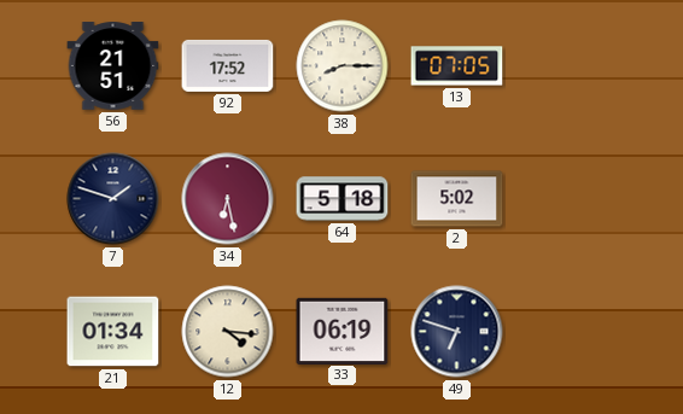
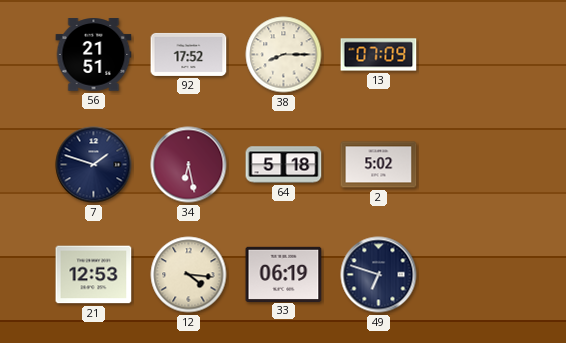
13: 07:05 -> 07:09 (379, 55)
21: 01:34 -> 12:53 (94, 275)
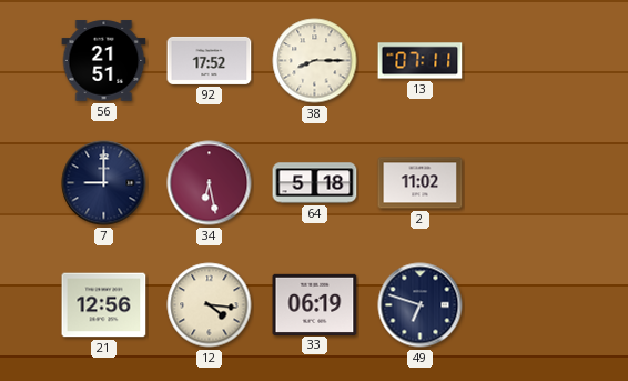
13: 07:09 -> 07:11 (421, 61)
7: 1:48 -> 9:00 (104, 183)
2: 5:02 -> 11:02 (421, 183)
21: 12:53 -> 12:56 (104, 305)
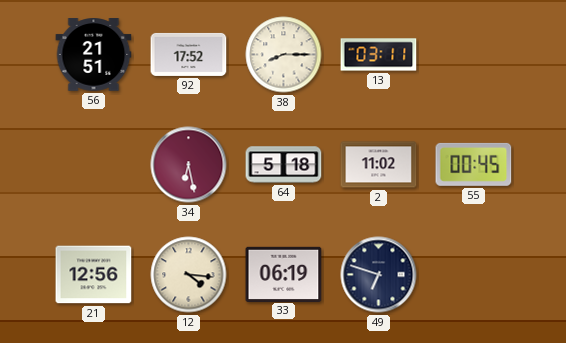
13: 07:11 -> 03:11 (379, 55)
7: 9:00 -> none (104, 183)
55: none -> 00:45 (474, 164)
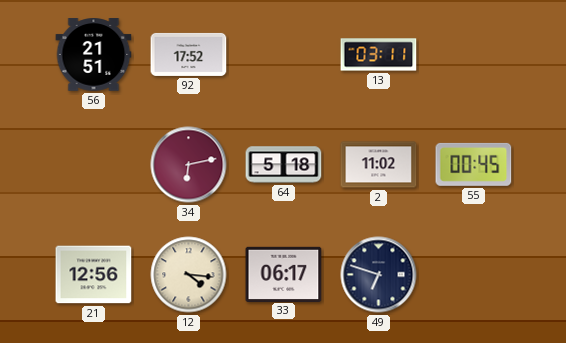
38: 8:15 -> none (284, 55)
34: 6:28 -> 6:13 (189, 165)
33: 06:19 -> 06:17 (284, 274)
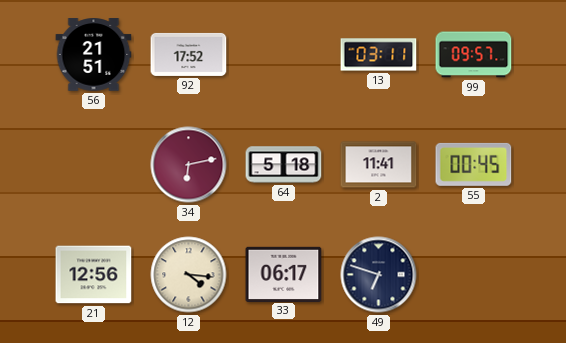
99: none -> 09:57 (474, 55)
2: 11:02 -> 11:41 (379, 165)
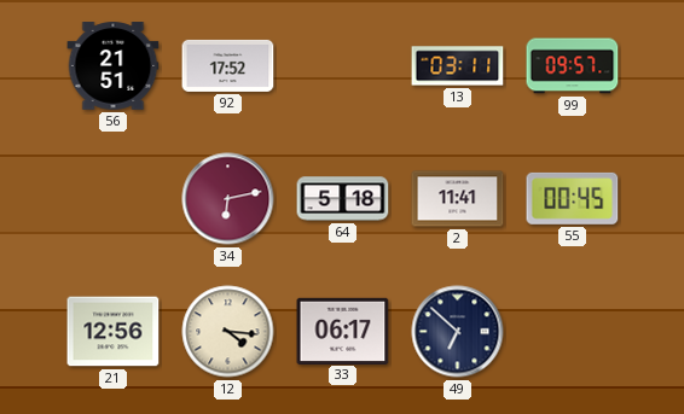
49: 6:48 -> 6:52 (458, 332)
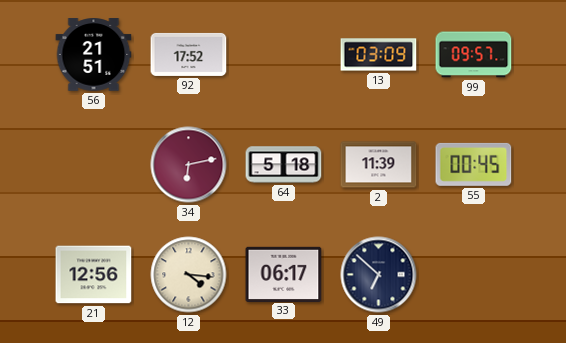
13: 03:11 -> 03:09 (379, 55)
2: 11:41 -> 11:39 (379, 165)
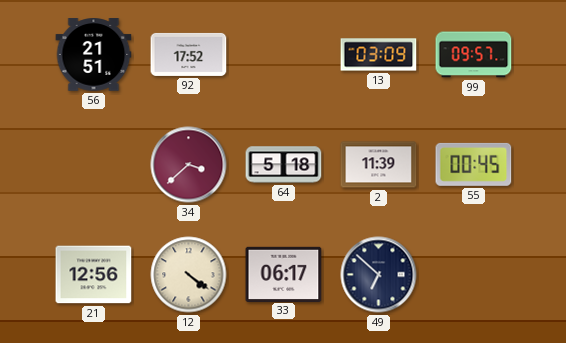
34: 6:13 -> 3:38 (189, 165)
12: 4:16 -> 4:21 (189, 275)
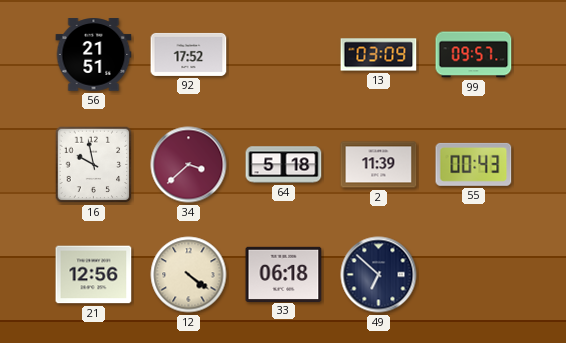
16: none -> 9:58 (94, 165)
55: 00:45 -> 00:43 (474, 164)
33: 06:17 -> 06:18 (284, 274)
